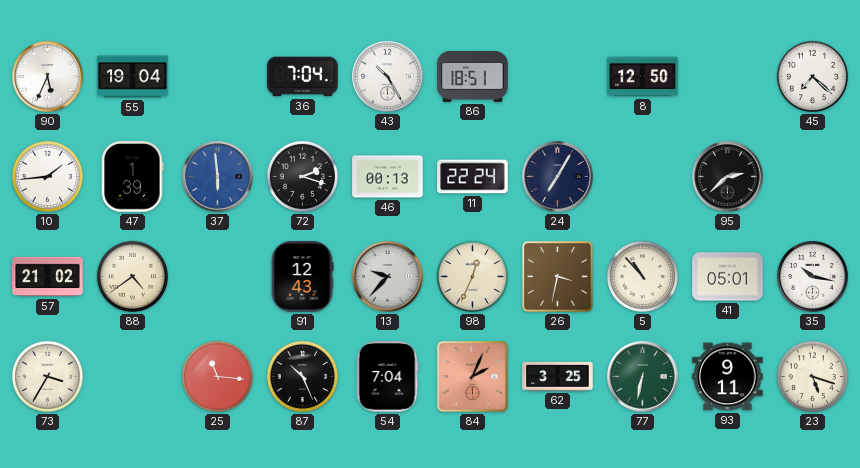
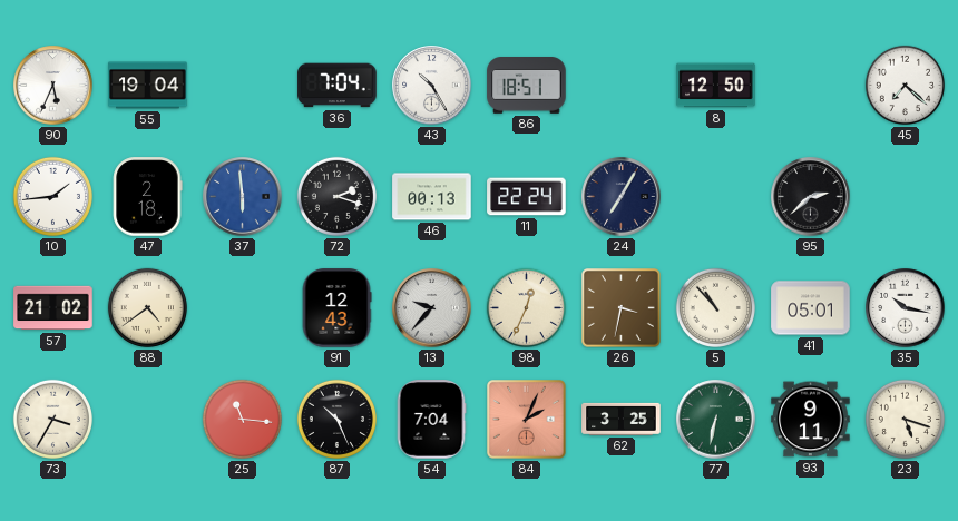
47: 1:39 -> 2:18 (147, 197)
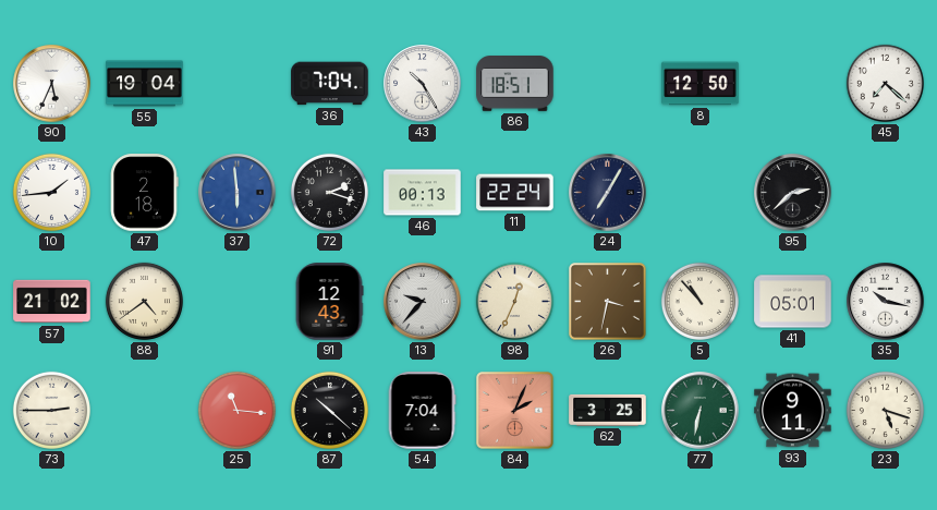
73: 3:35 -> 2:45 (51, 410)
87: 10:26 -> 10:22 (329, 410)
